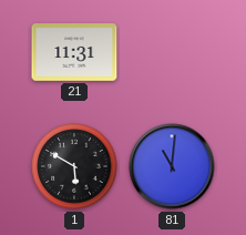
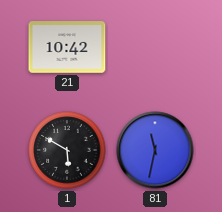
21: 11:31 -> 10:42 (67, 47)
81: 11:01 -> 11:32 (155, 150)
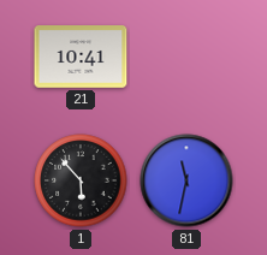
21: 10:42 -> 10:41 (81, 57)
1: 5:50 -> 5:53 (81, 180)
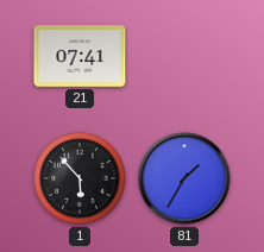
21: 10:41 -> 07:41 (80, 56)
81: 11:32 -> 1:35 (184, 178)
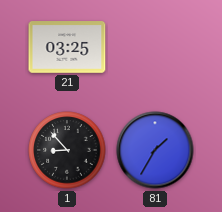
21: 07:41 -> 03:25 (67, 47)
1: 5:53 -> 8:53 (67, 150)
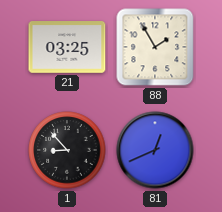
88: none -> 1:55 (155, 47)
81: 1:35 -> 12:41 (155, 150)
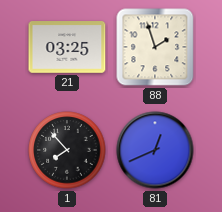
88: 1:55 -> 1:57 (155, 47)
1: 8:53 -> 7:53 (67, 150)
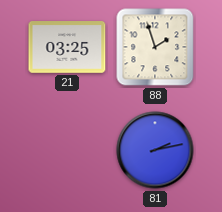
1: 7:53 -> none (67, 150)
81: 12:41 -> 2:13 (155, 150)
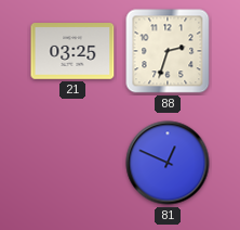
88: 1:57 -> 2:33 (168, 51)
81: 2:13 -> 12:49 (168, 163)
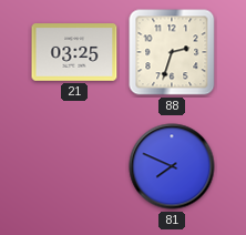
81: 12:49 -> 7:49 (172, 166)
